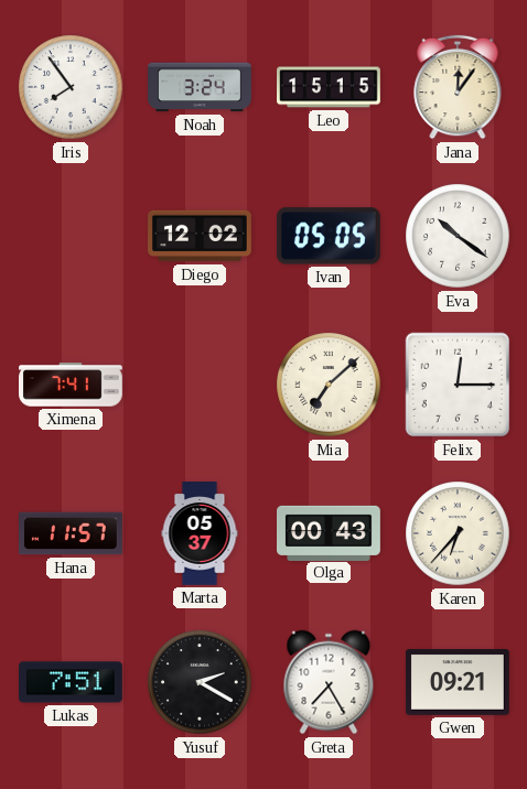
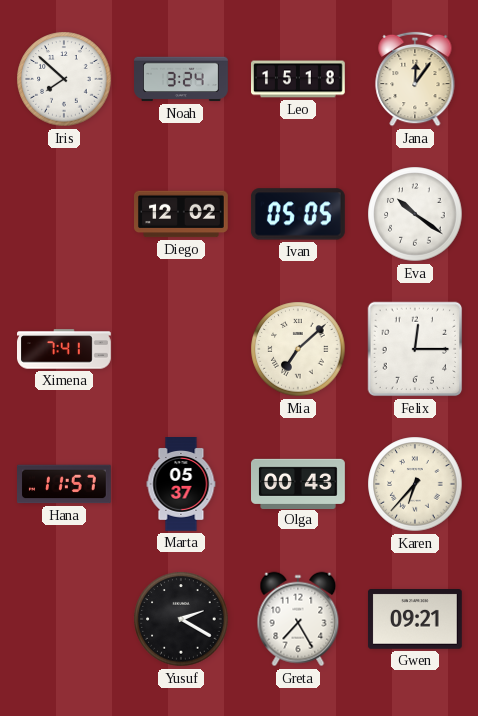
Iris: 7:54 -> 7:52 (64, 79)
Leo: 15:15 -> 15:18 (299, 79)
Lukas: 7:51 -> none (72, 682)
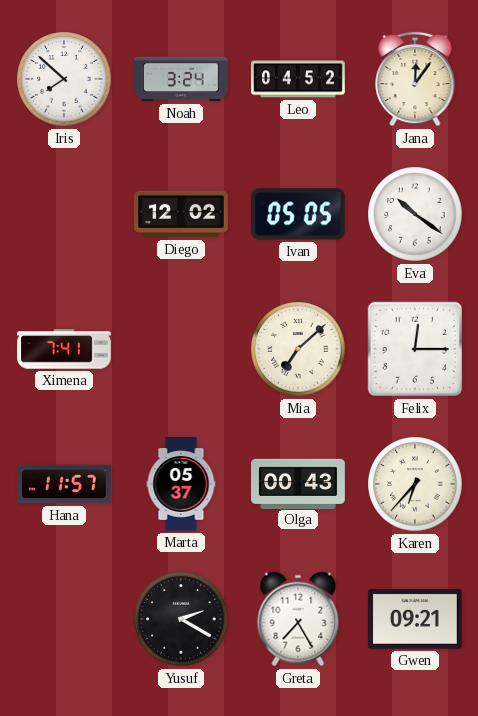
Leo: 15:18 -> 04:52 (299, 79)
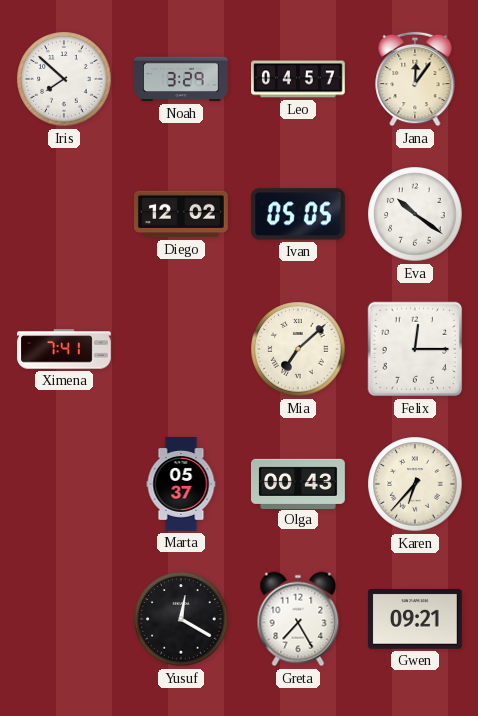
Noah: 3:24 -> 3:29 (181, 79)
Leo: 04:52 -> 04:57 (299, 79)
Hana: 11:57 -> none (65, 484)
Yusuf: 2:20 -> 12:20 (181, 619)
